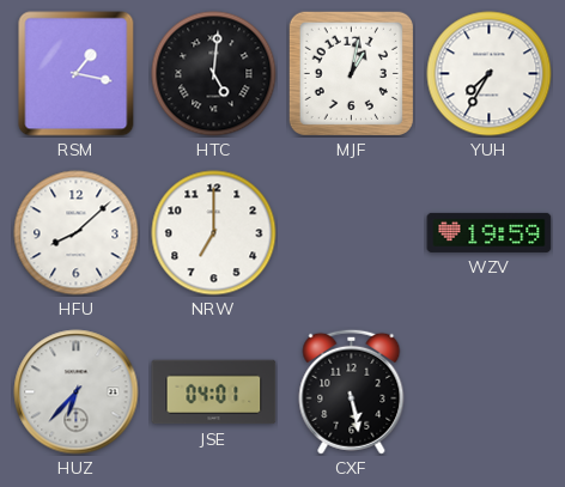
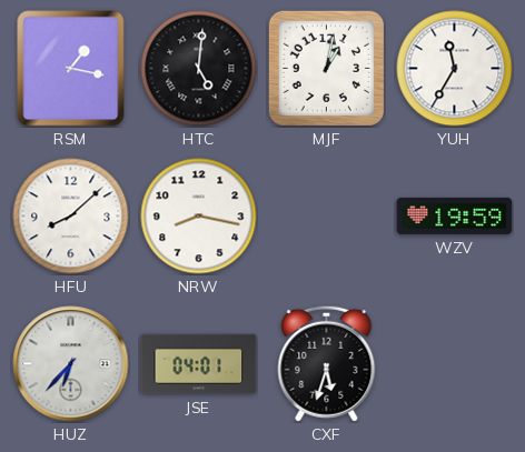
YUH: 7:35 -> 11:35 (455, 69)
NRW: 7:00 -> 8:17 (199, 217)
CXF: 5:28 -> 5:33 (327, 363)
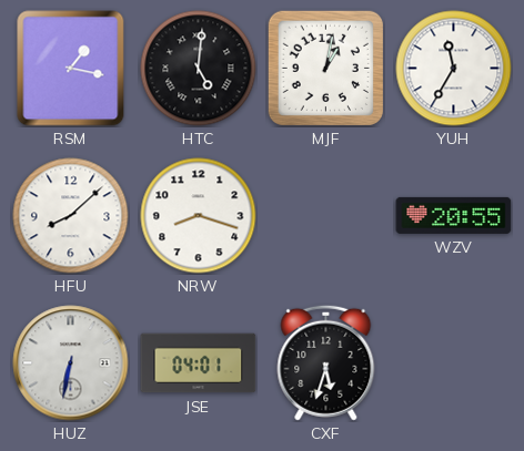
NRW: 8:17 -> 8:18 (199, 216)
WZV: 19:59 -> 20:55 (454, 215)
HUZ: 6:37 -> 6:32 (71, 363)
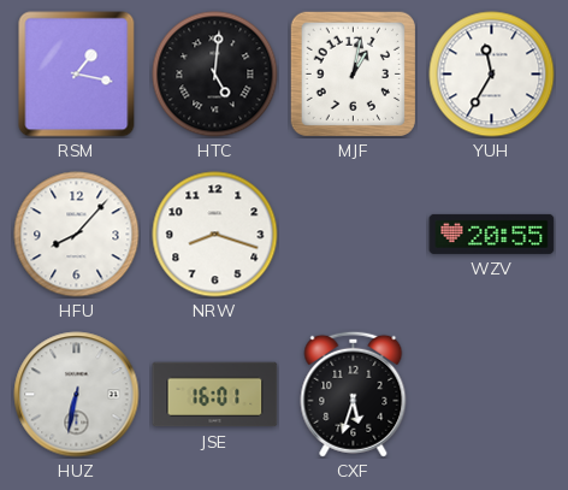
HFU: 8:08 -> 8:07 (77, 235)
JSE: 04:01 -> 16:01 (215, 395)
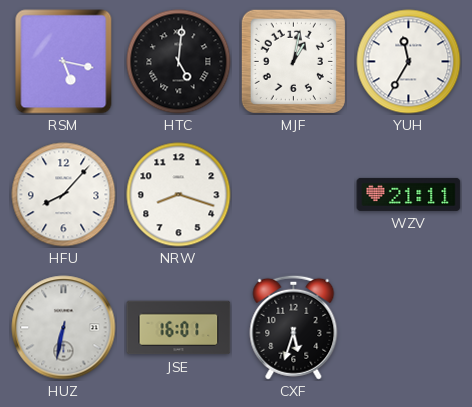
RSM: 1:17 -> 5:17 (64, 62)
WZV: 20:55 -> 21:11 (409, 194)
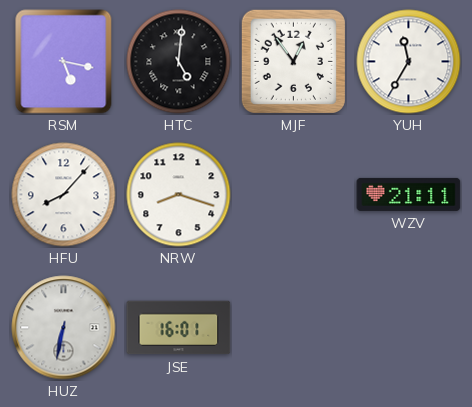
MJF: 1:02 -> 12:54 (293, 61)
CXF: 5:33 -> none (294, 327)
